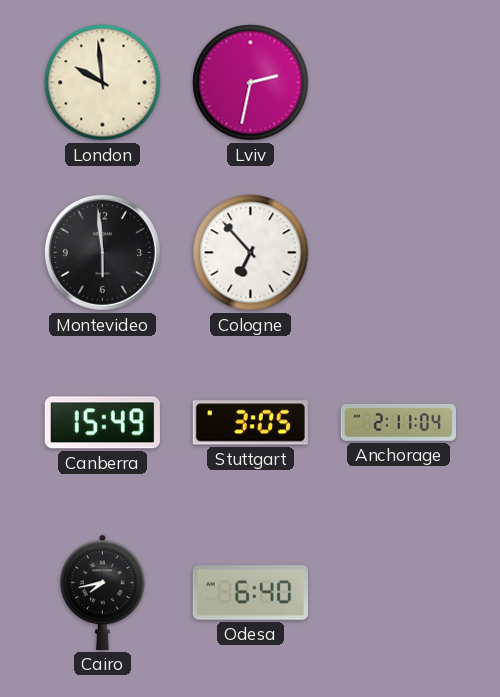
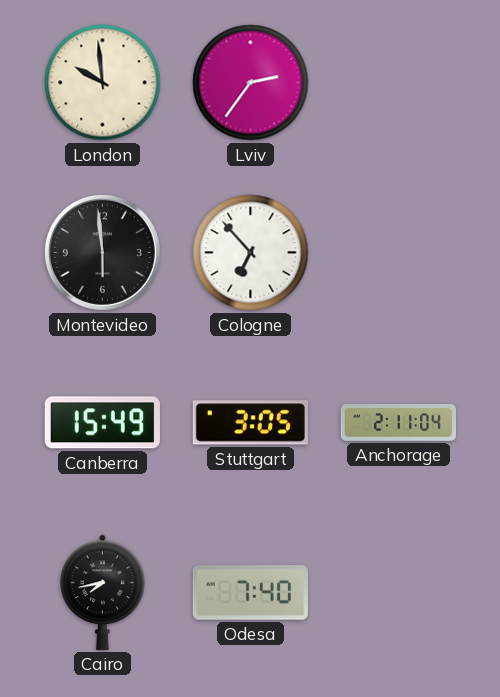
Lviv: 2:32 -> 2:36 (251, 83)
Odesa: 6:40 -> 7:40 (250, 593)
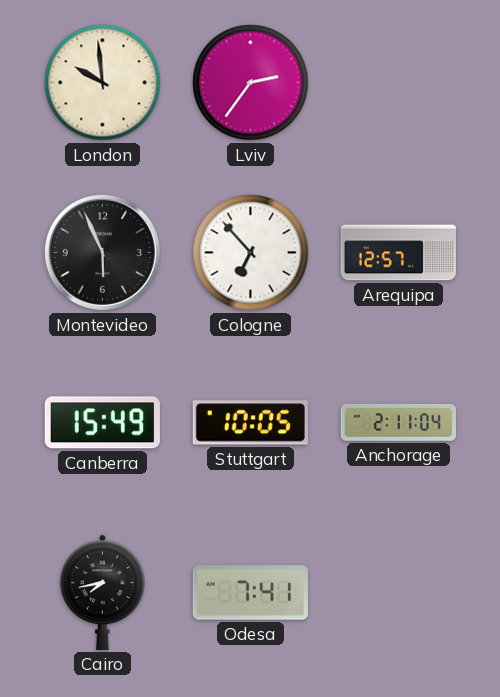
Montevideo: 5:59 -> 5:56 (102, 252)
Arequipa: none -> 12:57 (398, 253)
Stuttgart: 3:05 -> 10:05 (250, 423)
Odesa: 7:40 -> 7:41 (250, 593)
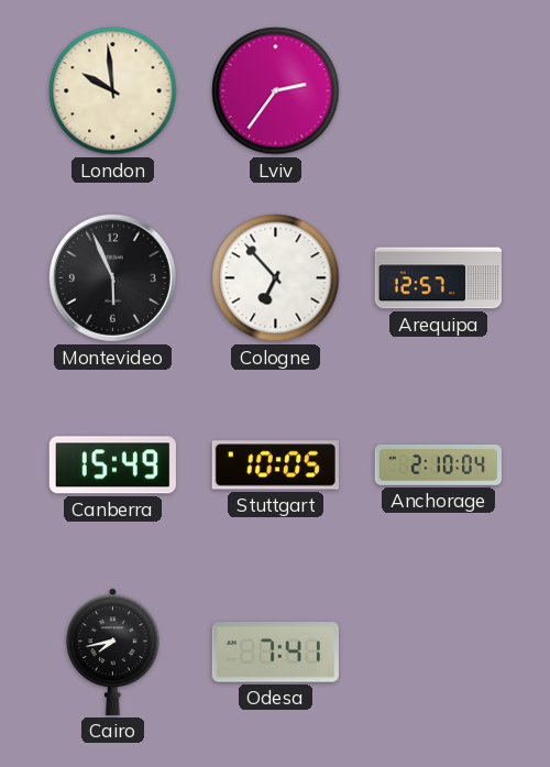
Anchorage: 2:11 -> 2:10 (438, 465)
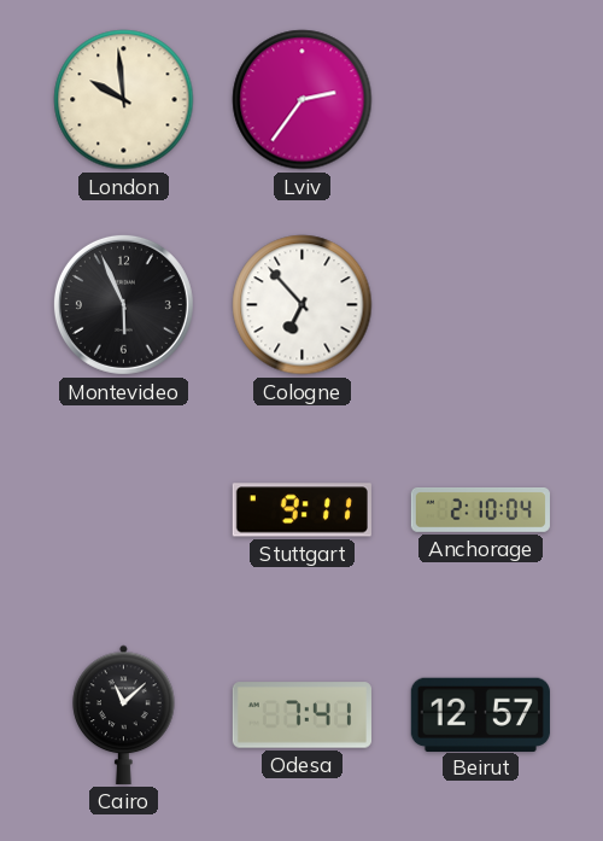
Arequipa: 12:57 -> none (438, 278)
Canberra: 15:49 -> none (112, 465)
Stuttgart: 10:05 -> 9:11 (301, 510)
Cairo: 7:43 -> 11:08 (124, 714)
Beirut: none -> 12:57 (480, 714)
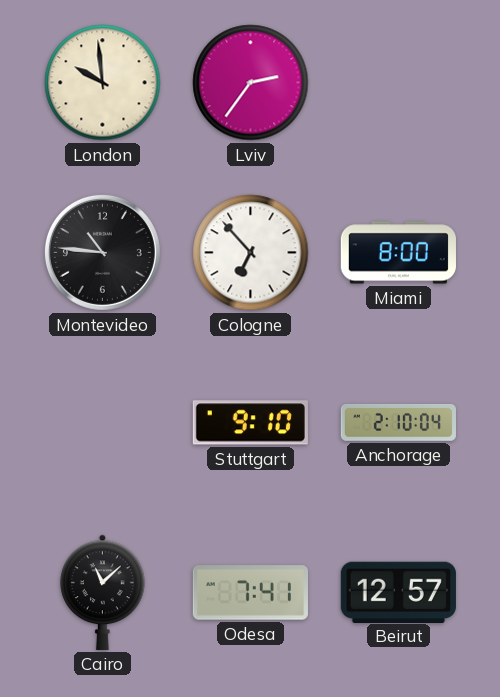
Montevideo: 5:56 -> 10:46 (102, 252)
Miami: none -> 8:00 (398, 253)
Stuttgart: 9:11 -> 9:10 (250, 423)
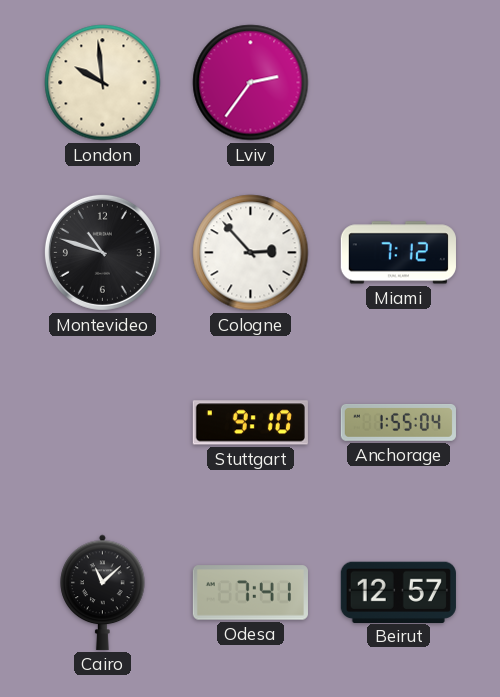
Montevideo: 10:46 -> 10:48 (102, 252)
Cologne: 6:53 -> 2:53 (251, 253)
Miami: 8:00 -> 7:12 (398, 253)
Anchorage: 2:10 -> 1:55 (398, 423)
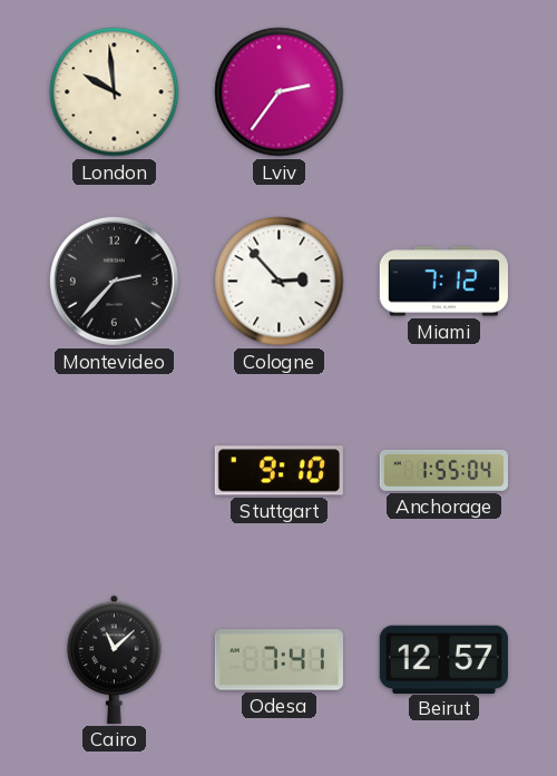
Montevideo: 10:48 -> 2:37 (114, 281)
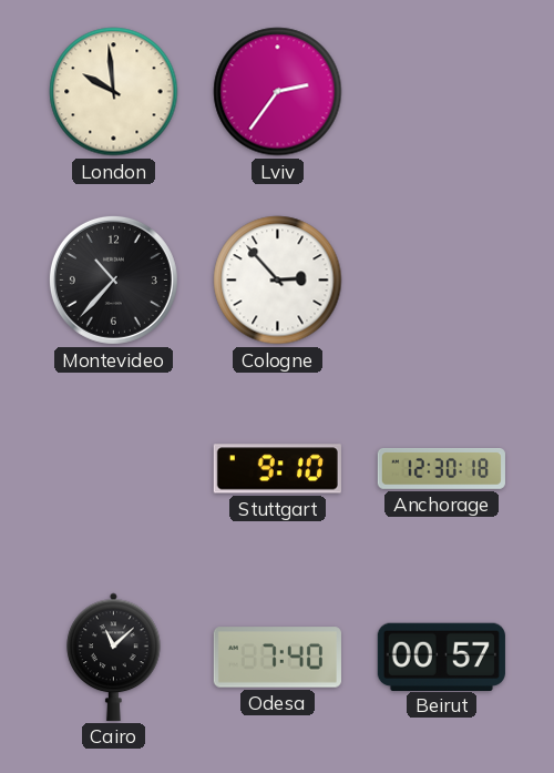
Montevideo: 2:37 -> 10:37 (113, 279)
Miami: 7:12 -> none (443, 282)
Anchorage: 1:55 -> 12:30 (441, 469)
Odesa: 7:41 -> 7:40 (277, 658)
Beirut: 12:57 -> 00:57 (441, 657)
